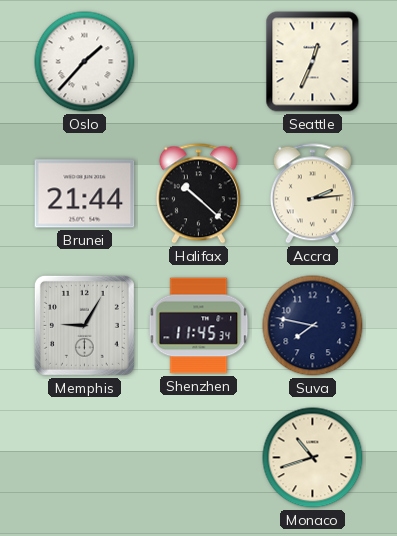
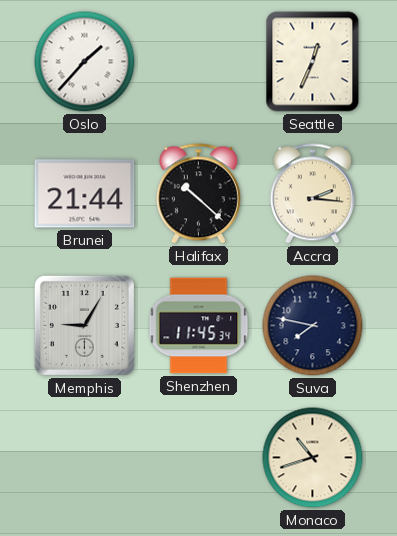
Accra: 2:14 -> 2:16 (312, 194)
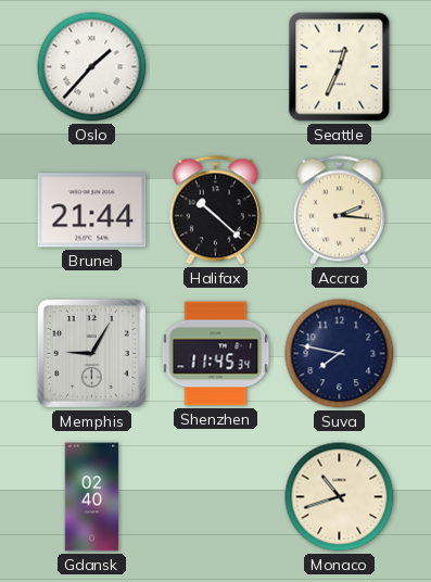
Gdansk: none -> 02:40 (92, 497)
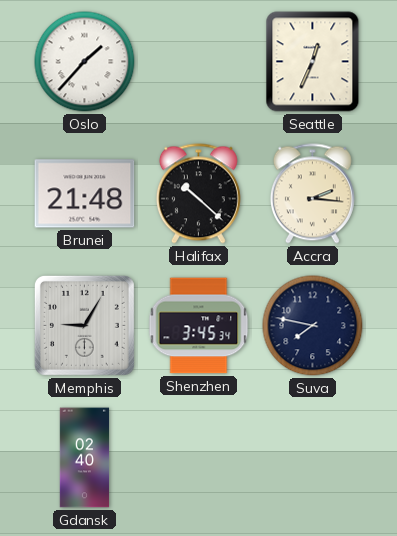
Brunei: 21:44 -> 21:48 (85, 194)
Shenzhen: 11:45 -> 3:45 (199, 326)
Monaco: 10:42 -> none (340, 497)
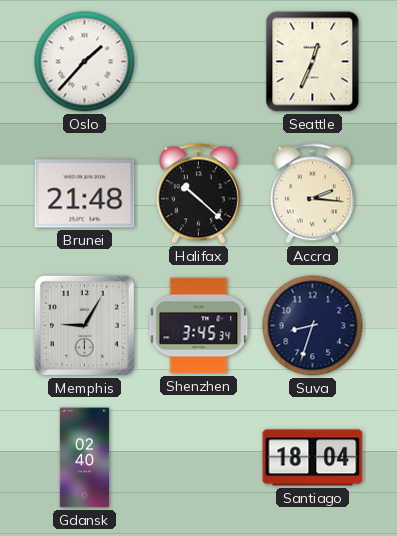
Suva: 7:47 -> 8:33 (313, 326)
Santiago: none -> 18:04 (313, 458)
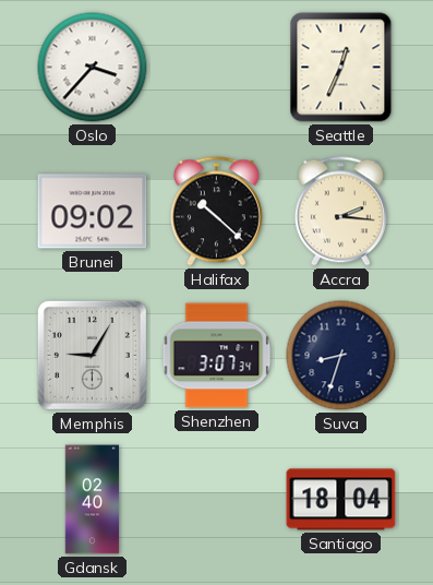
Oslo: 1:37 -> 3:37 (93, 68)
Brunei: 21:48 -> 09:02 (93, 212)
Shenzhen: 3:45 -> 3:07 (217, 356)
